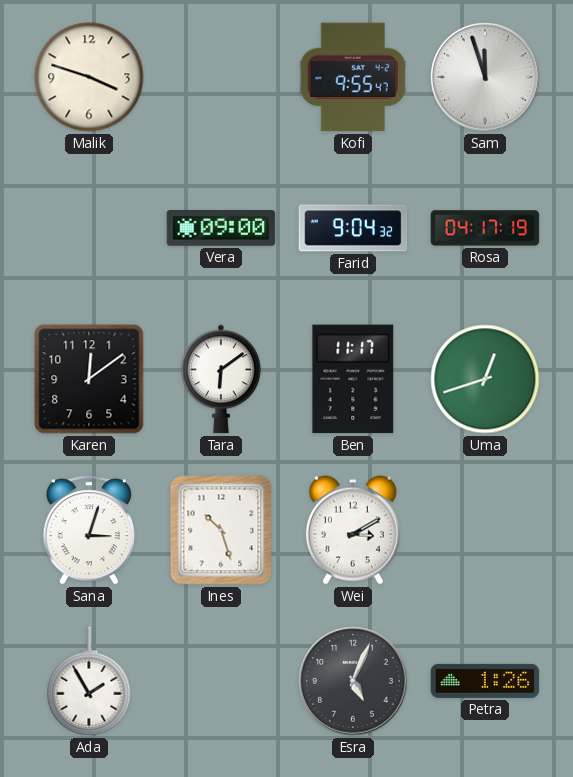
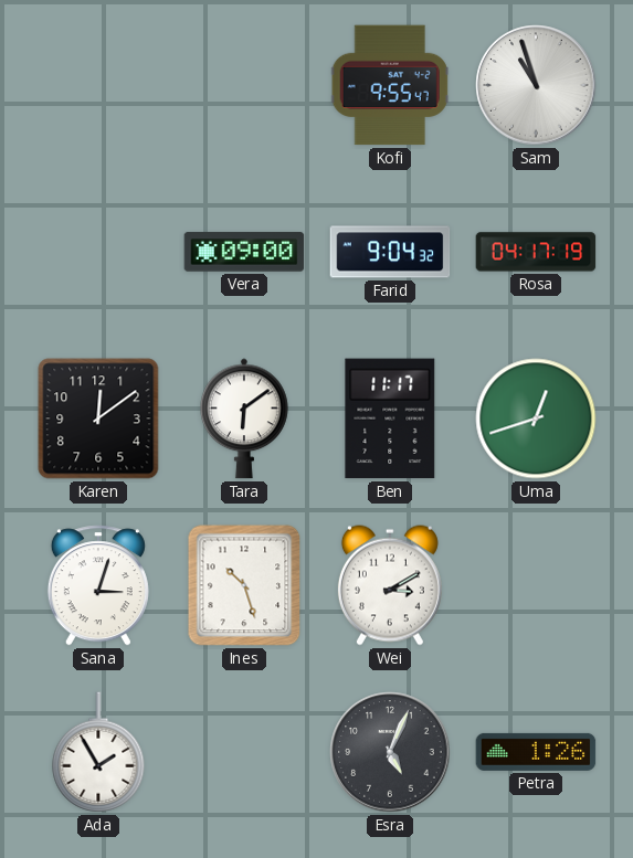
Malik: 3:48 -> none (89, 77)
Sam: 11:57 -> 10:57 (536, 85)
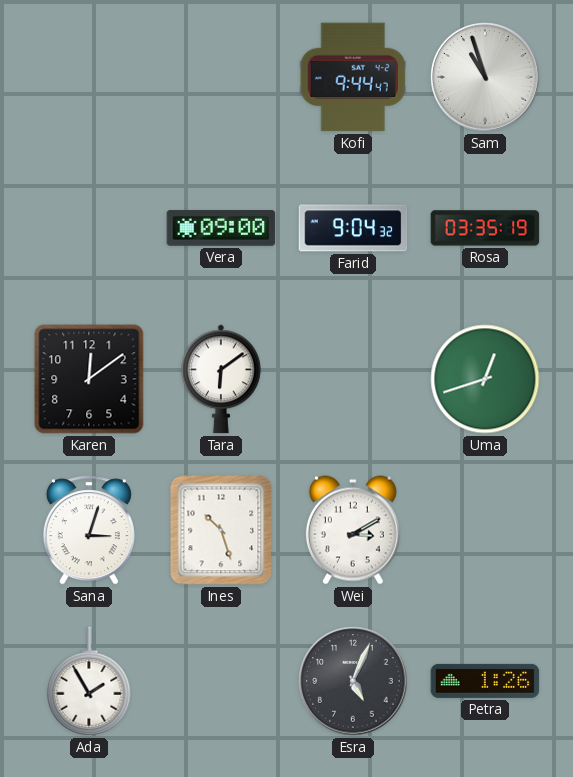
Kofi: 9:55 -> 9:44 (353, 77)
Rosa: 04:17 -> 03:35 (485, 228)
Ben: 11:17 -> none (390, 419)
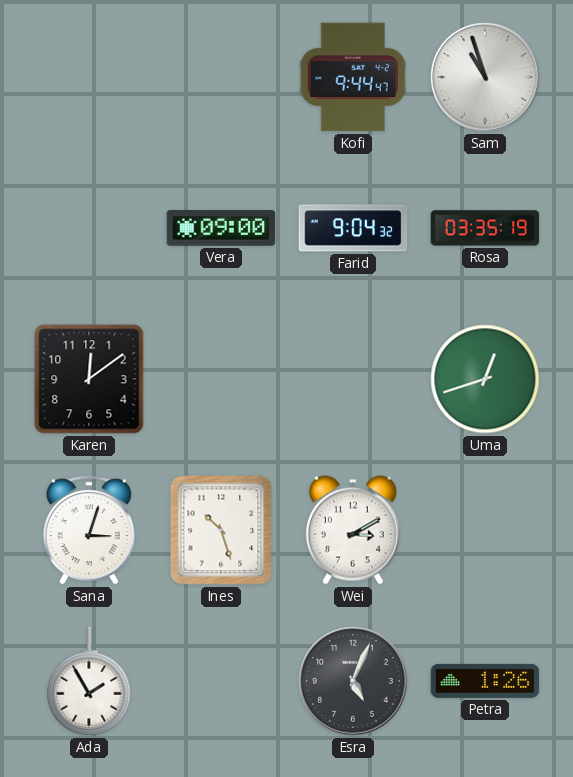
Tara: 6:09 -> none (222, 379)
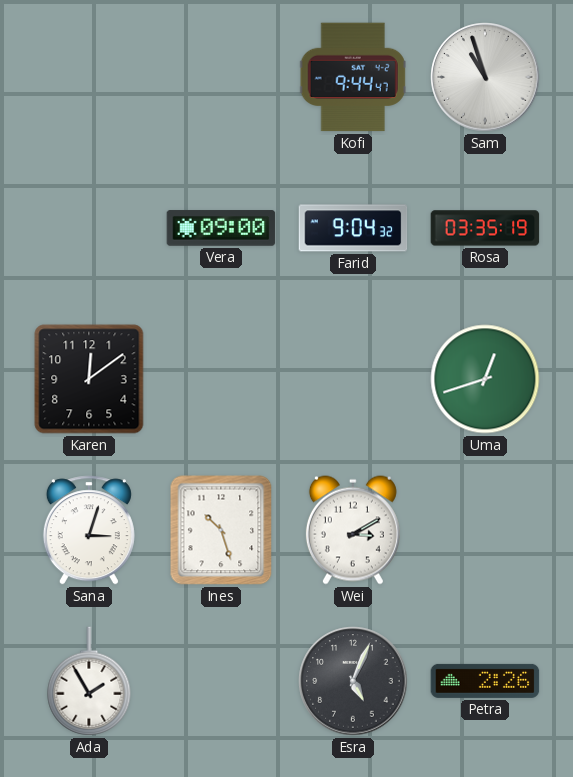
Petra: 1:26 -> 2:26 (485, 681)
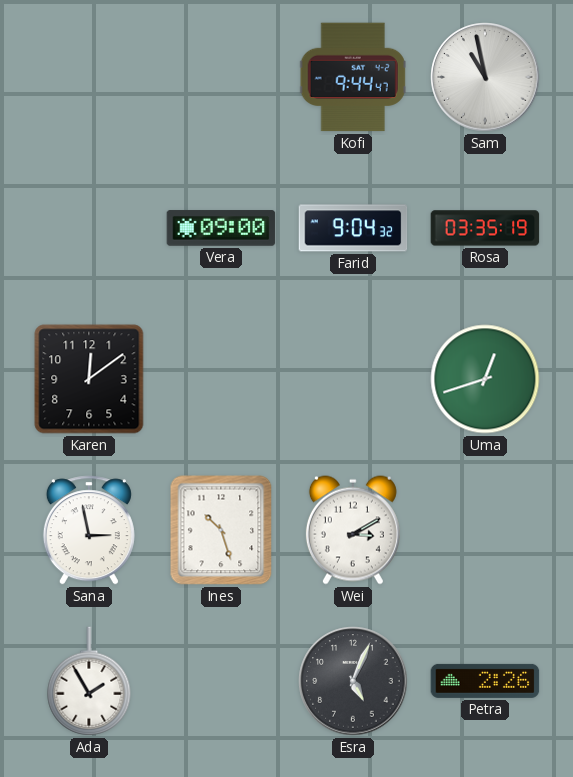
Sam: 10:57 -> 10:58 (485, 77)
Sana: 3:03 -> 2:58 (89, 530)
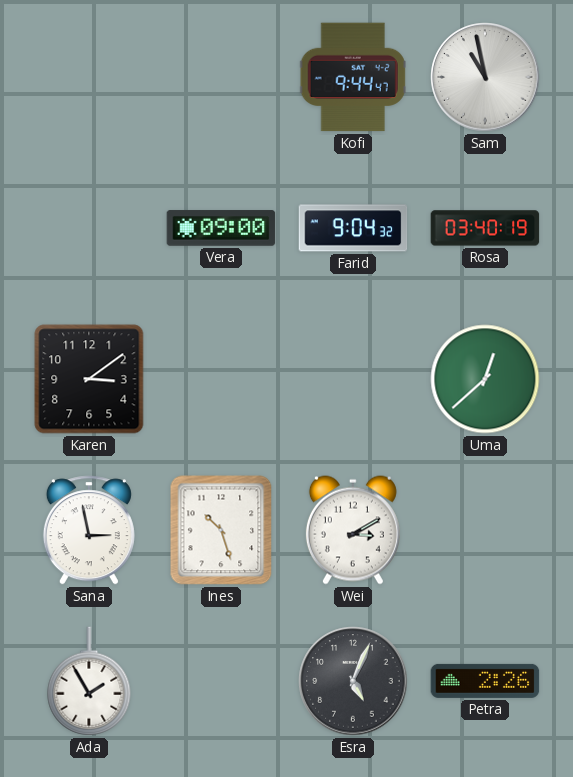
Rosa: 03:35 -> 03:40 (485, 228)
Karen: 12:09 -> 3:09 (89, 379)
Uma: 12:42 -> 12:38 (485, 379)
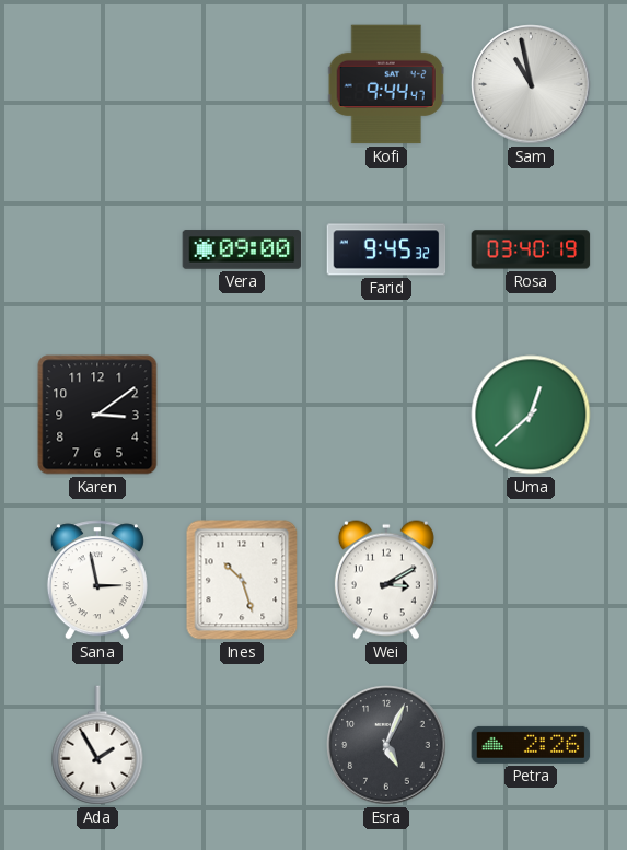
Farid: 9:04 -> 9:45 (386, 249)
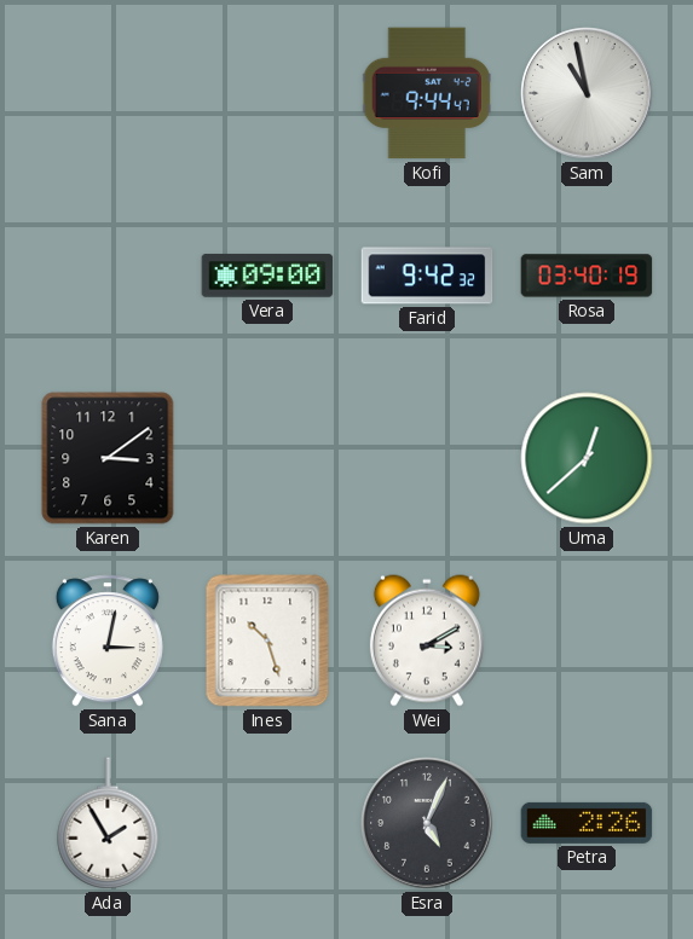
Farid: 9:45 -> 9:42 (427, 276)
Sana: 2:58 -> 3:02 (108, 641)
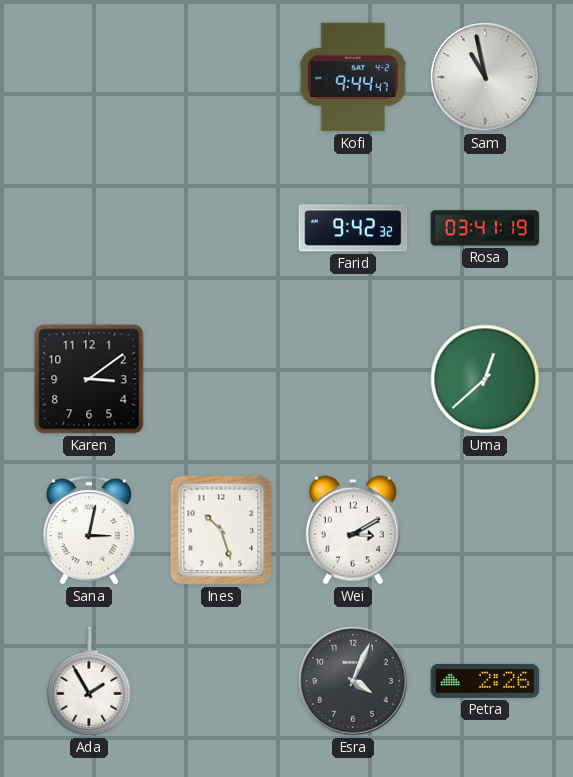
Vera: 09:00 -> none (267, 276)
Rosa: 03:40 -> 03:41 (485, 228)
Esra: 5:04 -> 4:04 (353, 681)
